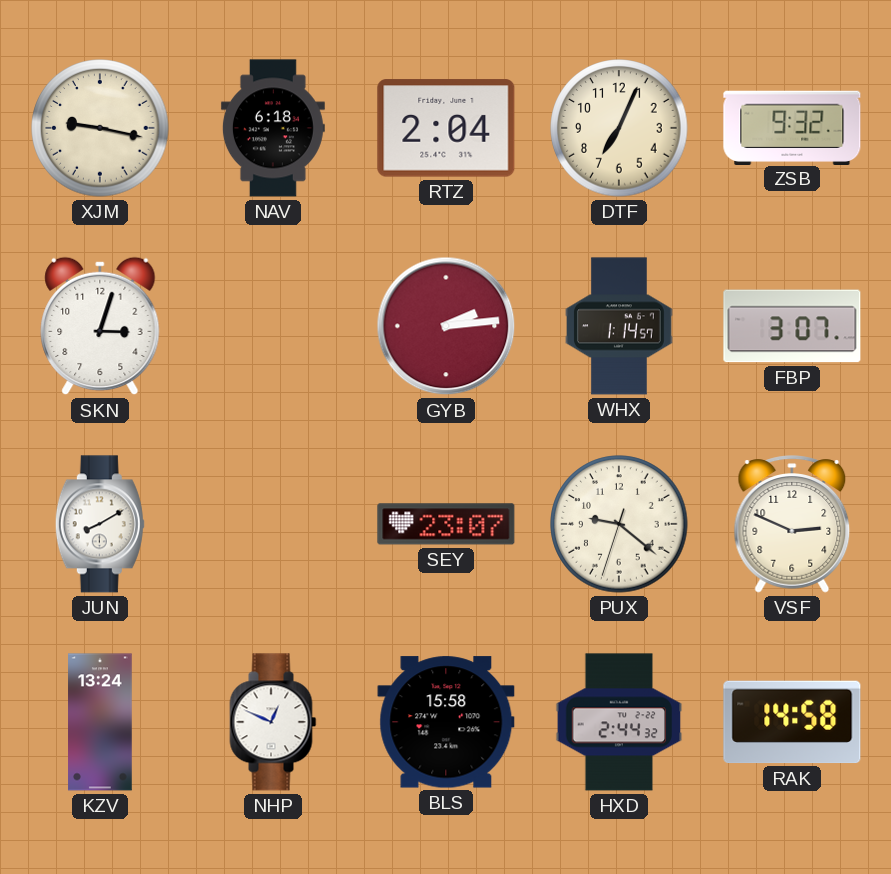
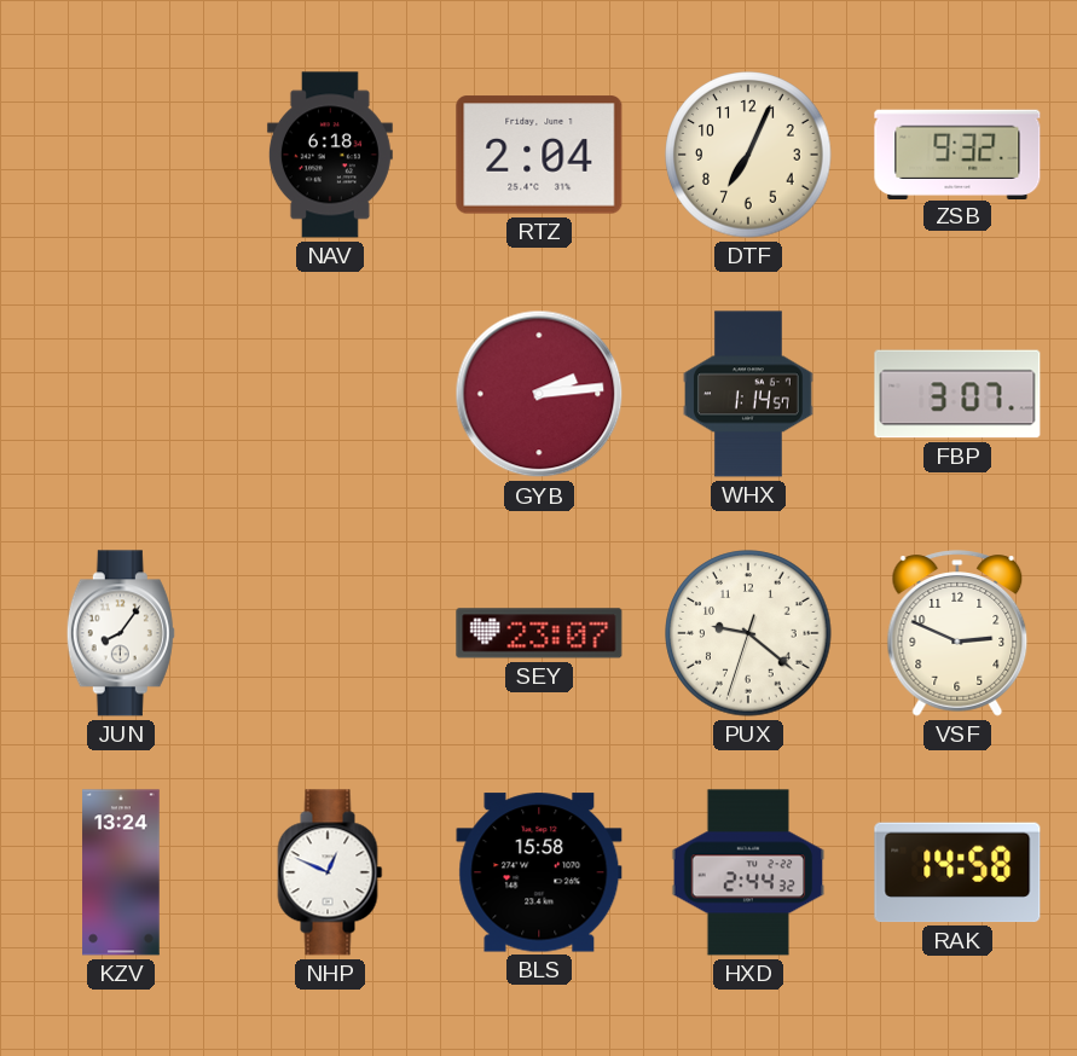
XJM: 9:17 -> none (100, 128)
SKN: 3:03 -> none (100, 326)
JUN: 8:10 -> 8:06 (121, 633)
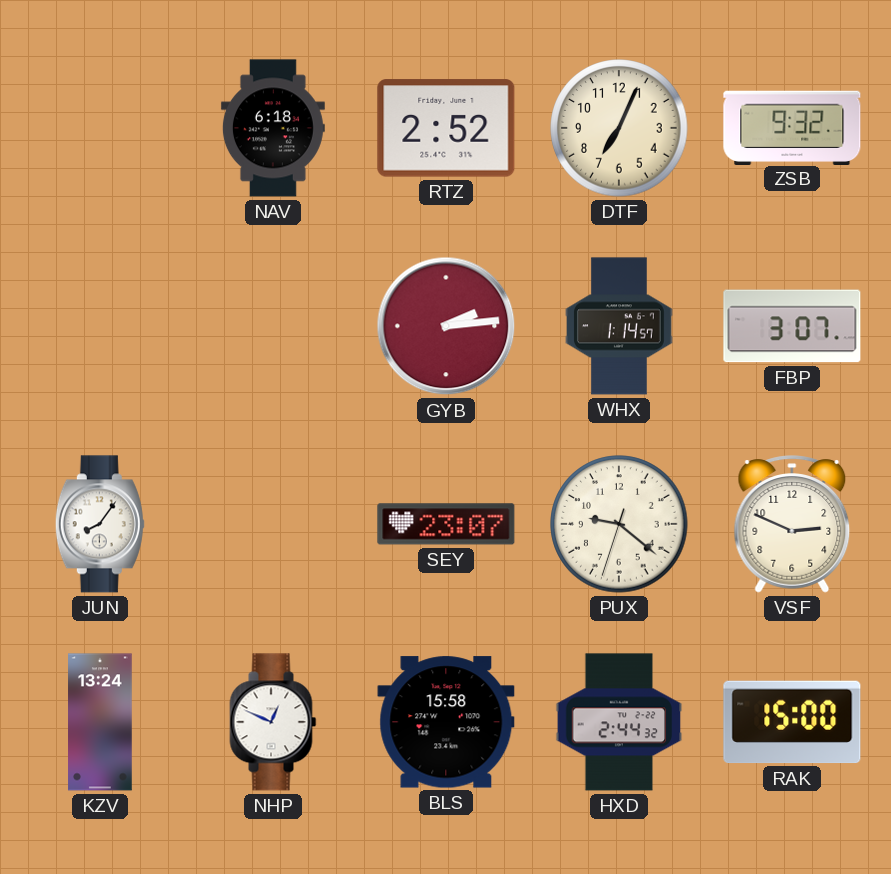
RTZ: 2:04 -> 2:52 (446, 128)
RAK: 14:58 -> 15:00 (792, 722)
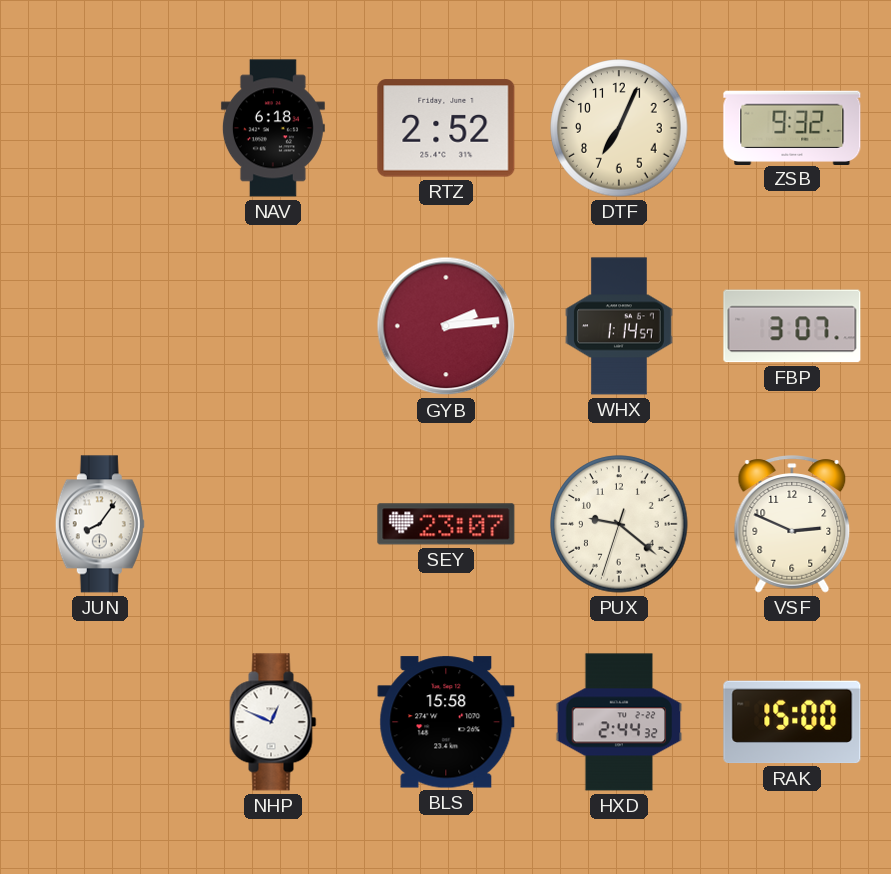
KZV: 13:24 -> none (100, 722)
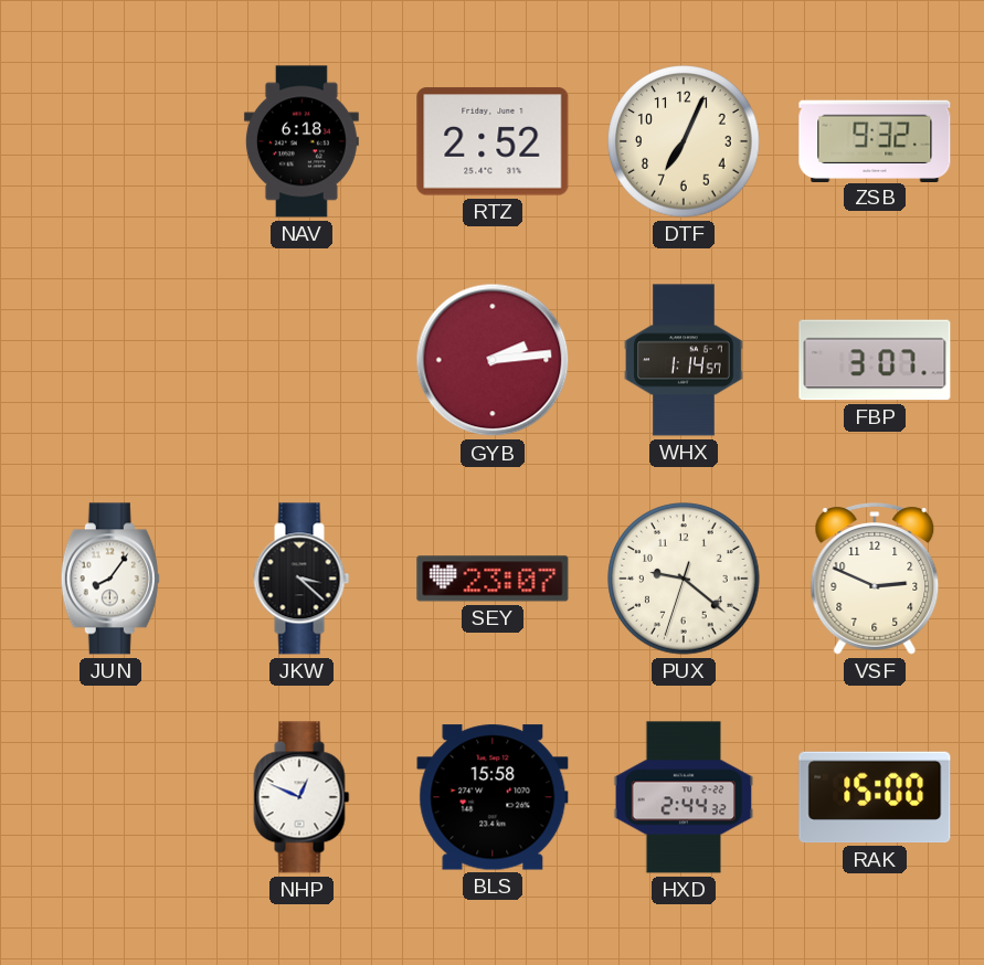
JKW: none -> 3:22 (301, 579)
